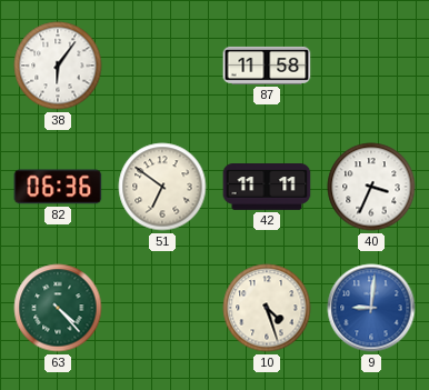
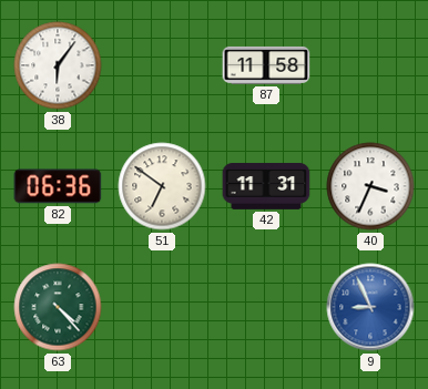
42: 11:11 -> 11:31 (266, 187)
10: 4:27 -> none (267, 308)
9: 9:01 -> 8:56 (370, 307)
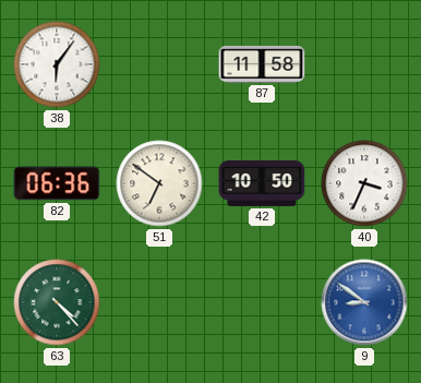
42: 11:31 -> 10:50 (262, 184)
9: 8:56 -> 8:51 (364, 302)
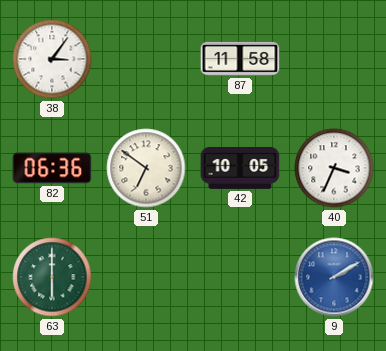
38: 6:06 -> 3:06 (52, 59)
42: 10:50 -> 10:05 (240, 169)
63: 4:23 -> 6:00 (52, 277)
9: 8:51 -> 2:10 (334, 277)
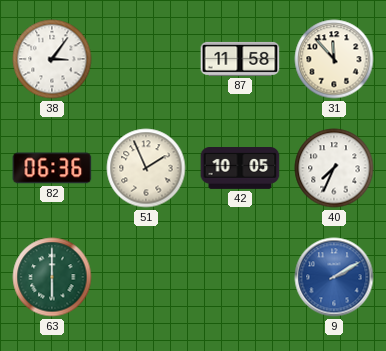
31: none -> 11:53 (334, 59)
51: 6:51 -> 1:56 (146, 168)
40: 3:34 -> 7:34 (334, 168)
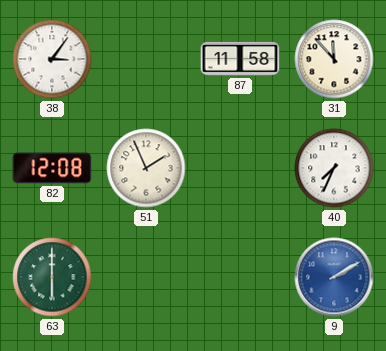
82: 06:36 -> 12:08 (52, 168)
42: 10:05 -> none (240, 169)
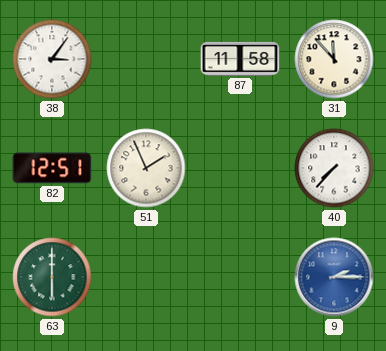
82: 12:08 -> 12:51 (52, 168)
40: 7:34 -> 7:37 (334, 168)
9: 2:10 -> 2:15 (334, 277)
